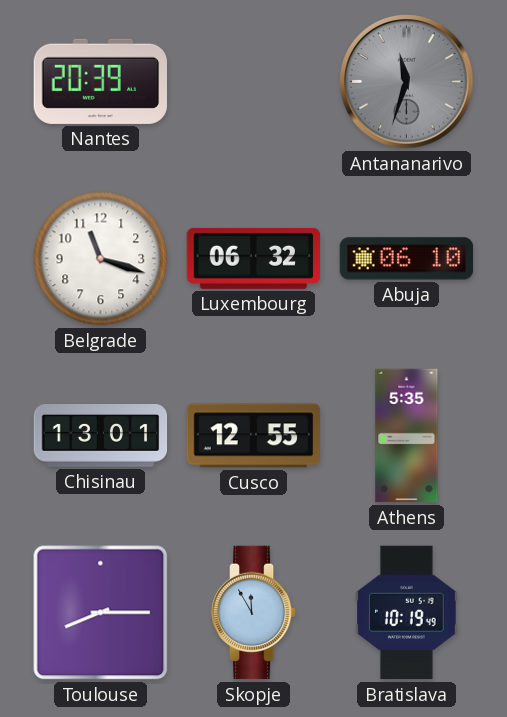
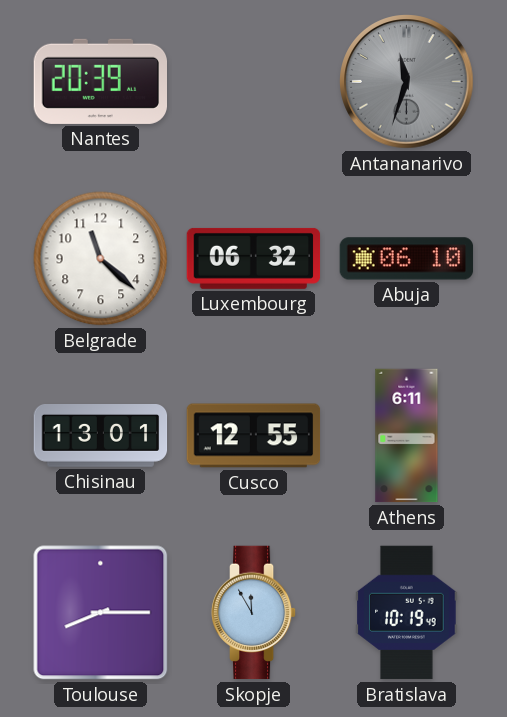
Belgrade: 11:18 -> 11:22 (101, 259)
Athens: 5:35 -> 6:11 (407, 436)
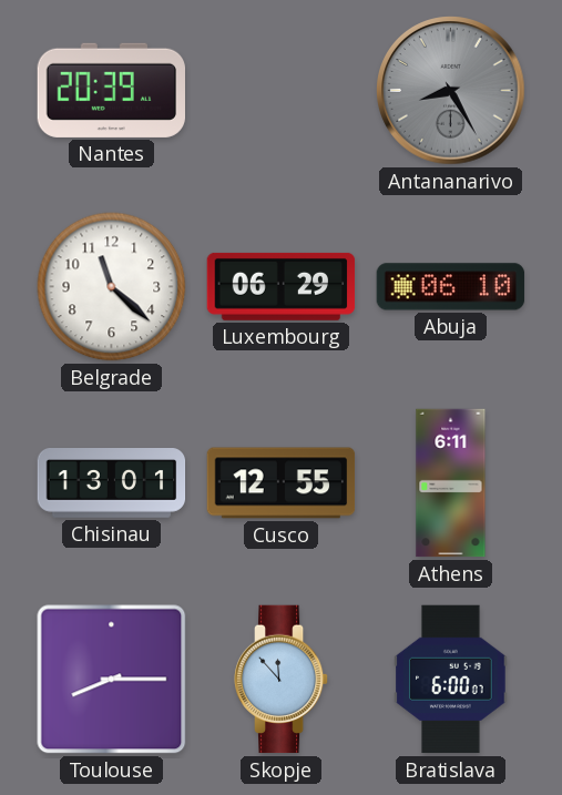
Antananarivo: 11:33 -> 8:25 (451, 91)
Luxembourg: 06:32 -> 06:29 (282, 286)
Skopje: 11:55 -> 11:53 (282, 680)
Bratislava: 10:19 -> 6:00 (451, 680)
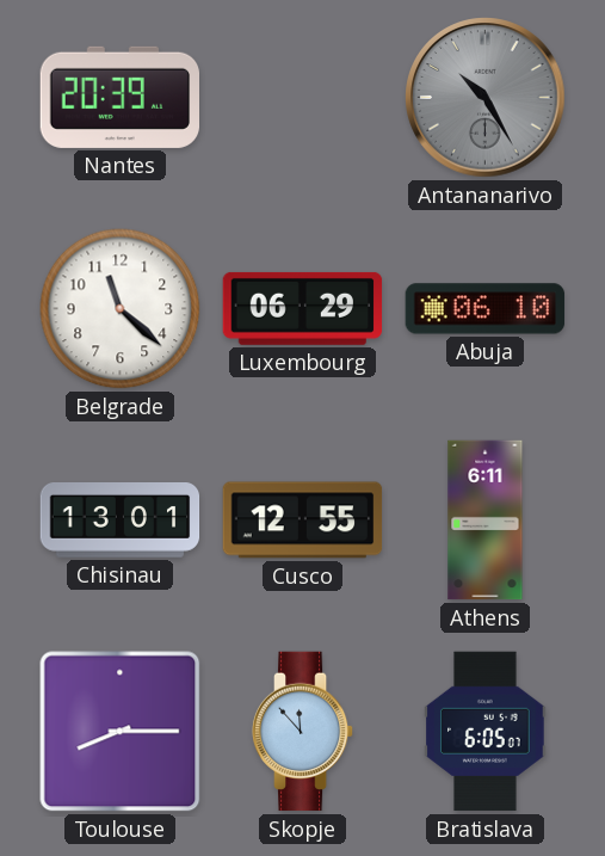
Antananarivo: 8:25 -> 10:25 (486, 98)
Bratislava: 6:00 -> 6:05 (486, 732)
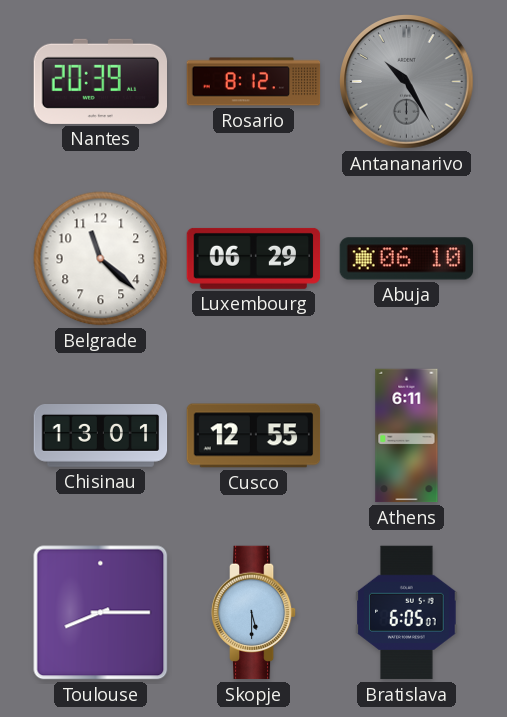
Rosario: none -> 8:12 (254, 82)
Skopje: 11:53 -> 5:30 (254, 613)
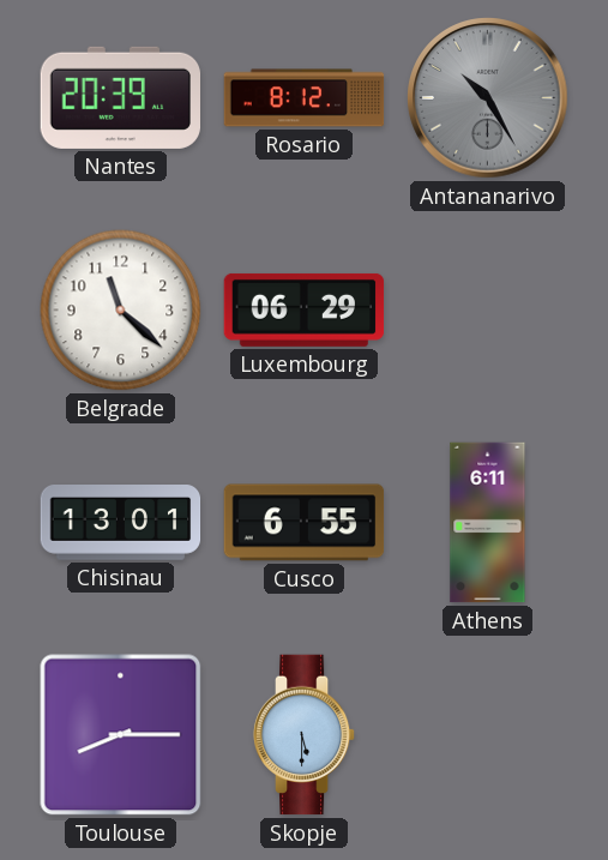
Abuja: 06:10 -> none (407, 259)
Cusco: 12:55 -> 6:55 (305, 523)
Bratislava: 6:05 -> none (407, 613)
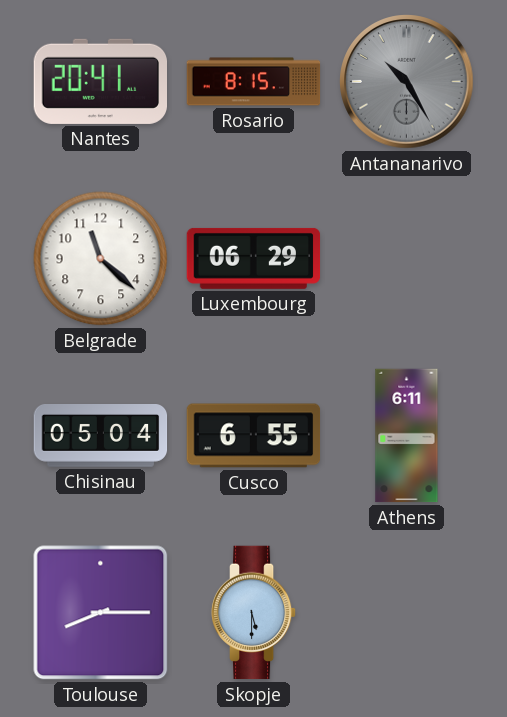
Nantes: 20:39 -> 20:41 (100, 81)
Rosario: 8:12 -> 8:15 (254, 82)
Chisinau: 13:01 -> 05:04 (101, 436)
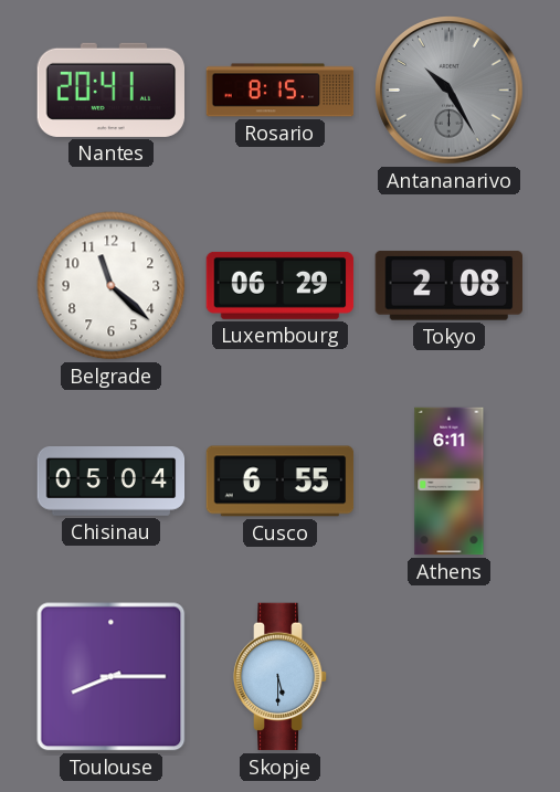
Tokyo: none -> 2:08 (450, 286)
